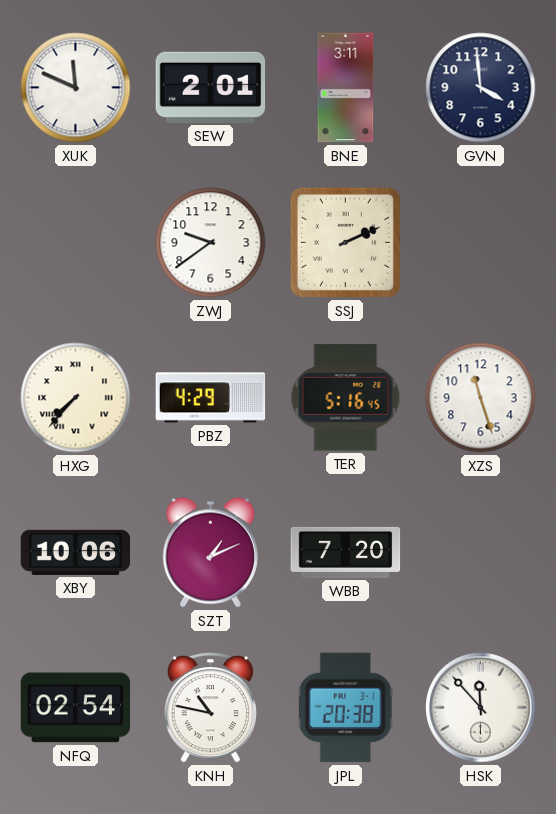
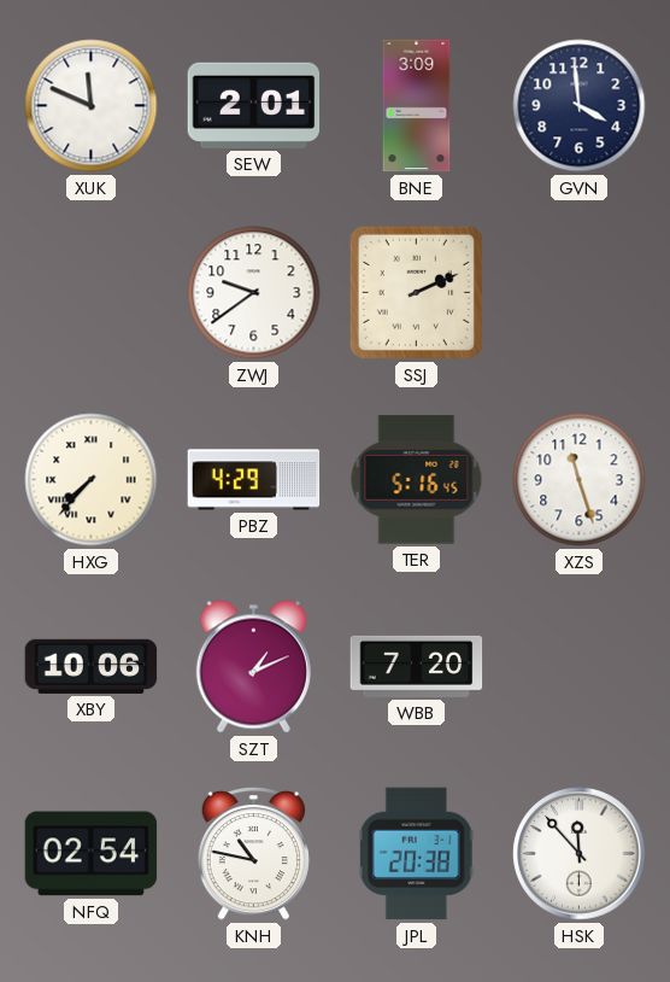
BNE: 3:11 -> 3:09 (417, 106)
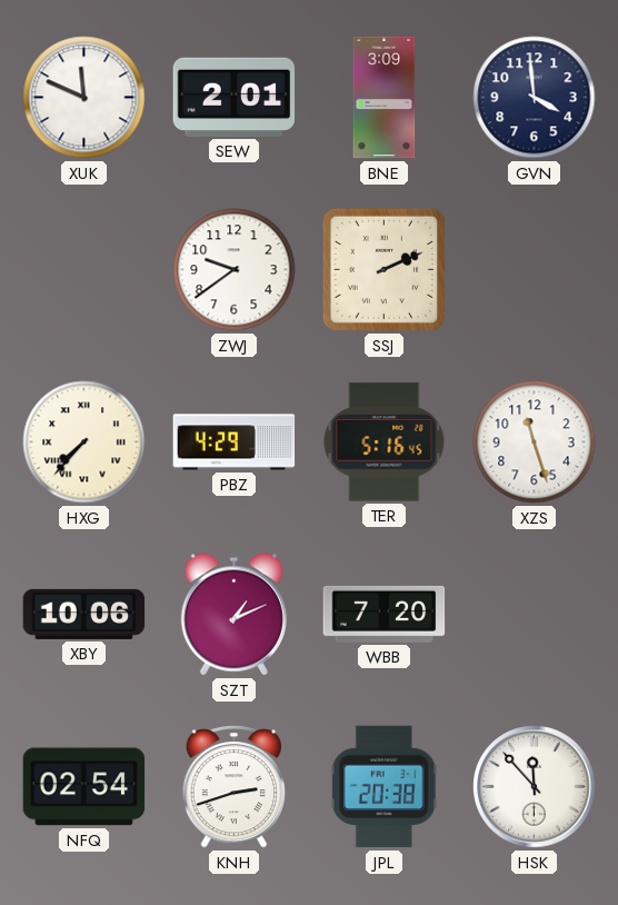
KNH: 10:47 -> 2:42 (233, 787)
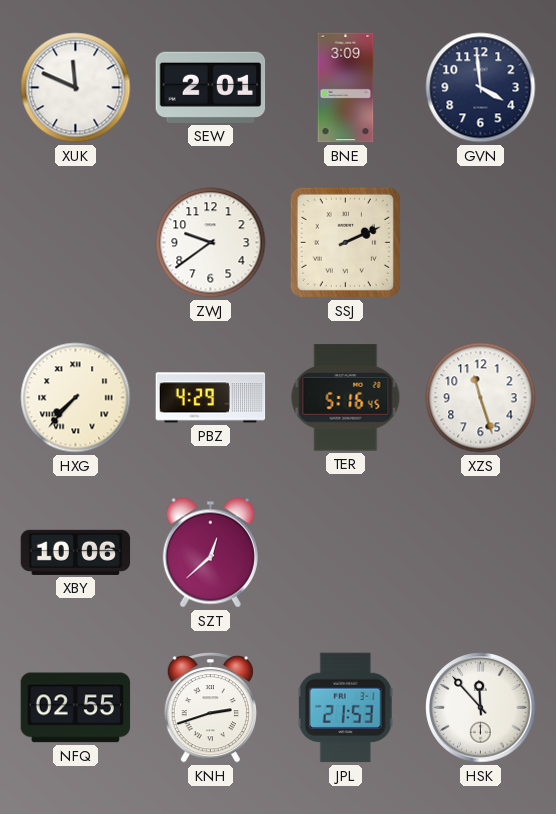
SZT: 1:11 -> 12:38 (210, 553)
WBB: 7:20 -> none (385, 614)
NFQ: 02:54 -> 02:55 (76, 708)
JPL: 20:38 -> 21:53 (345, 708)
